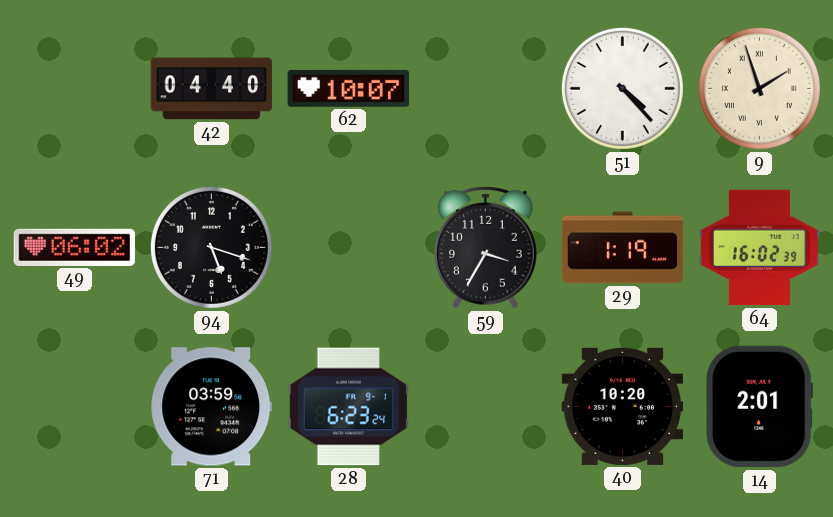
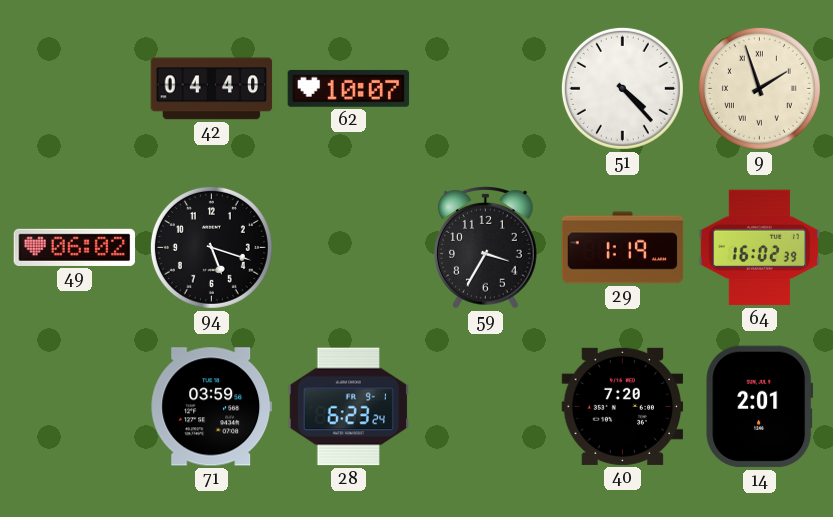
40: 10:20 -> 7:20 (623, 406)
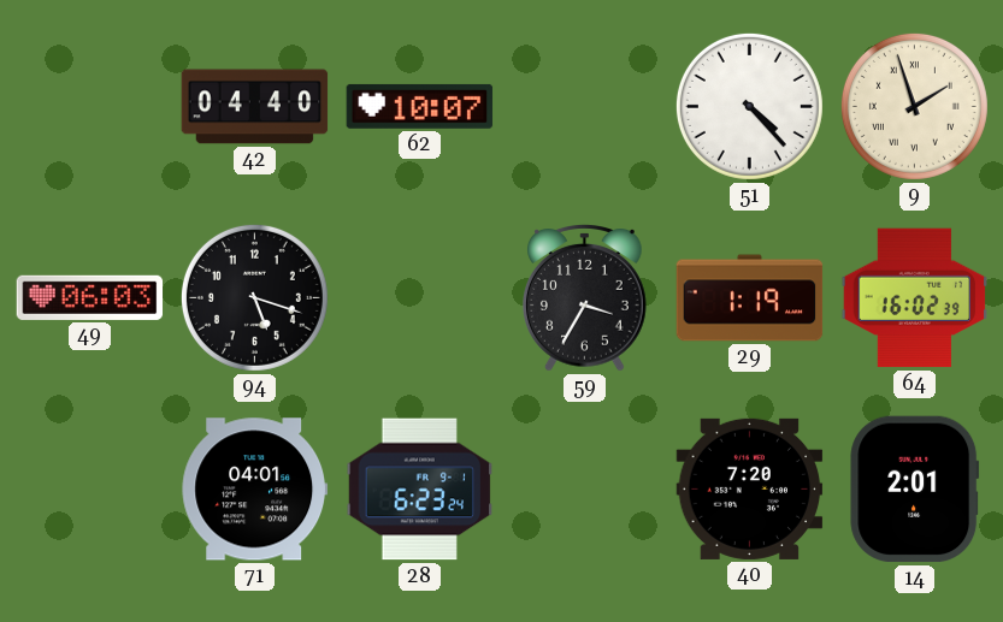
49: 06:02 -> 06:03 (90, 297)
71: 03:59 -> 04:01 (255, 490)
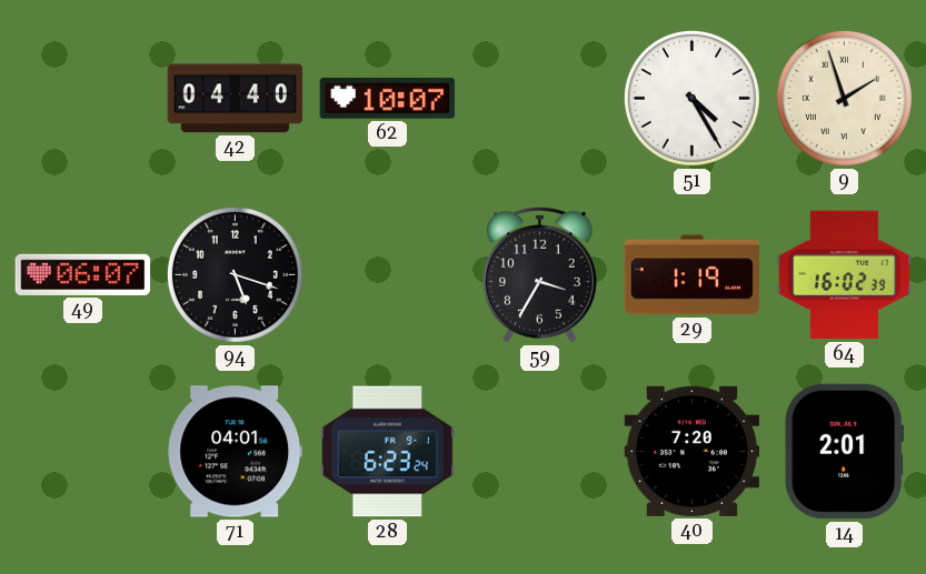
51: 4:23 -> 4:25 (691, 98)
49: 06:03 -> 06:07 (83, 274)
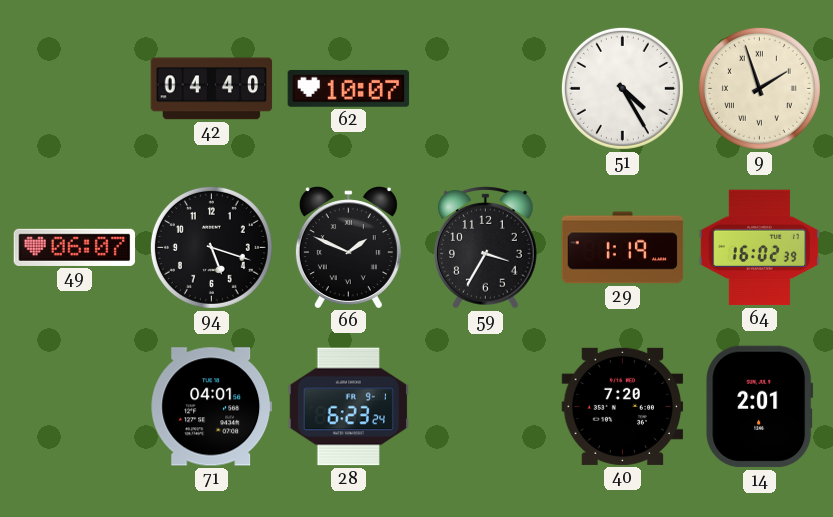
66: none -> 1:49 (348, 247)
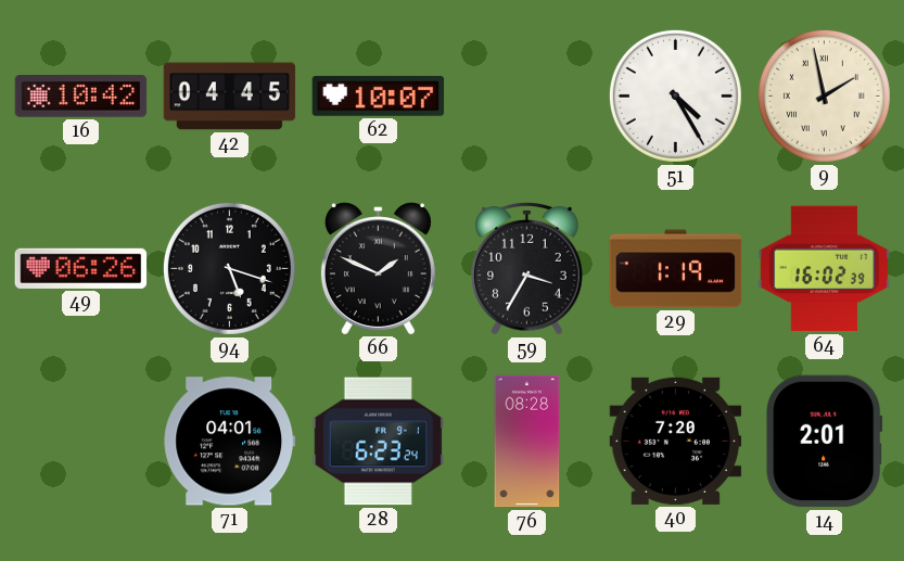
16: none -> 10:42 (81, 97)
42: 04:40 -> 04:45 (230, 97)
9: 1:57 -> 1:58 (824, 95)
49: 06:07 -> 06:26 (81, 268)
76: none -> 08:28 (527, 442)
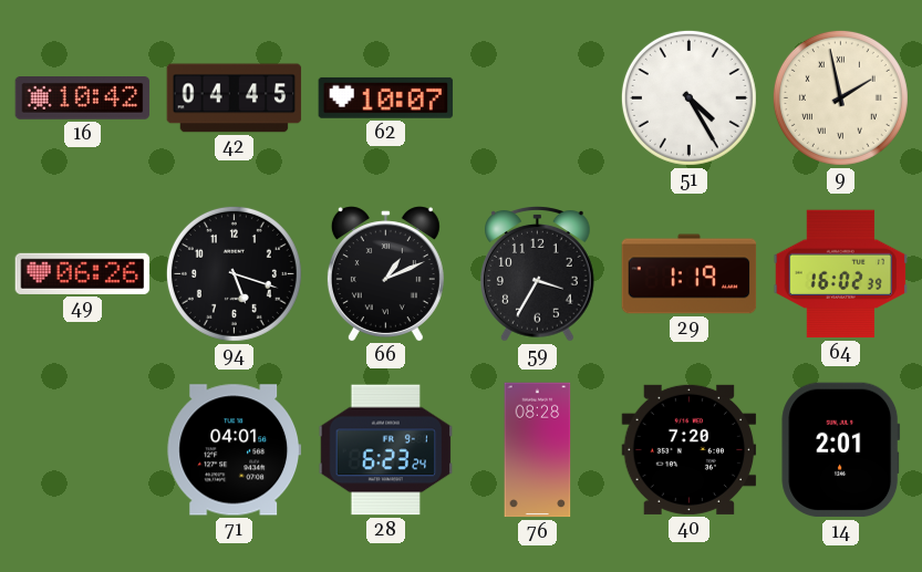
66: 1:49 -> 1:11 (385, 273)
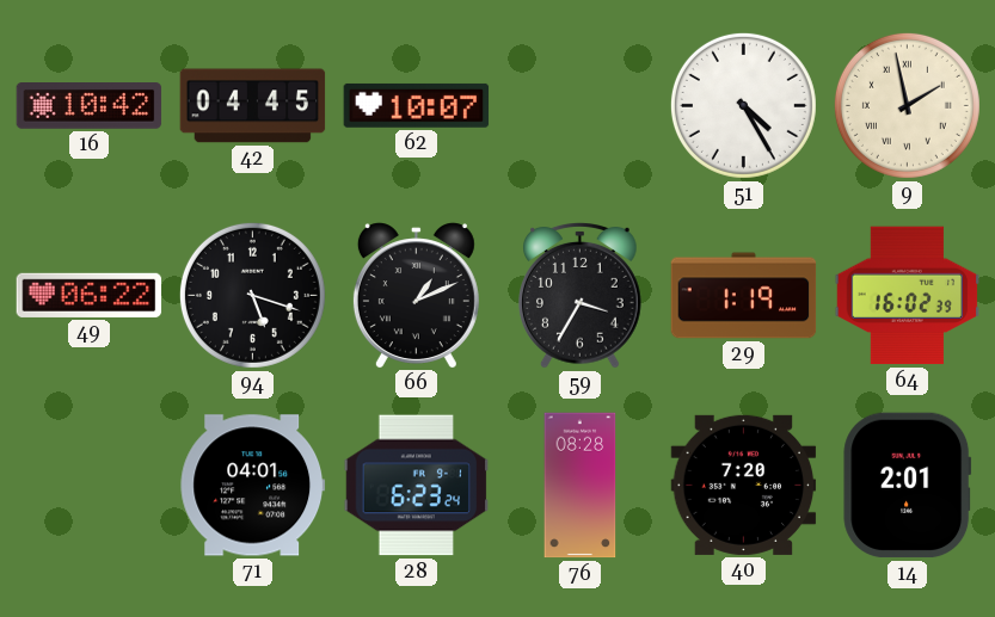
49: 06:26 -> 06:22 (90, 295)
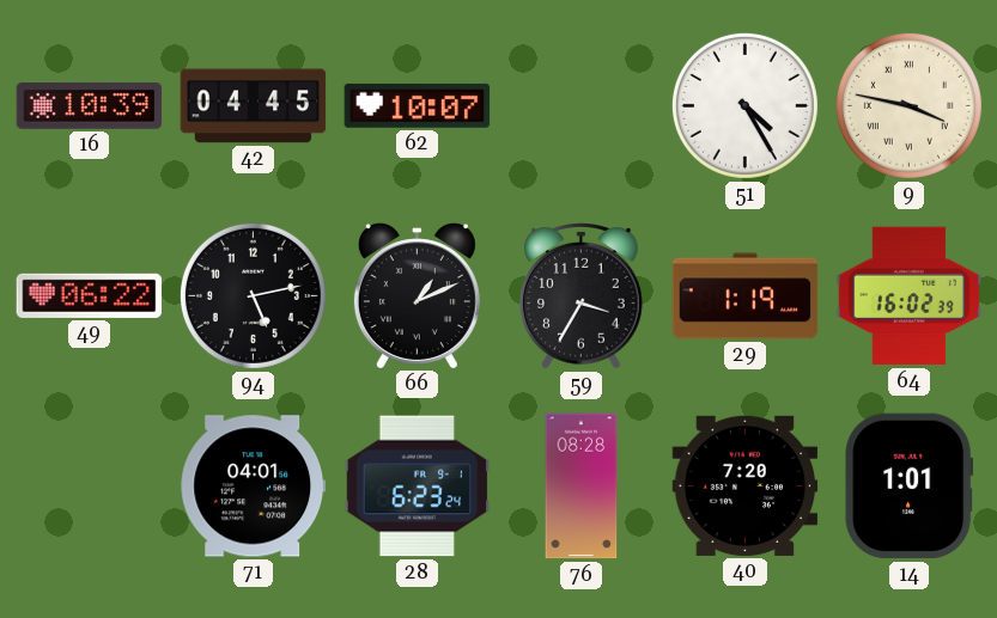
16: 10:42 -> 10:39 (90, 106)
9: 1:58 -> 3:47 (908, 105)
94: 5:18 -> 5:13 (253, 295)
14: 2:01 -> 1:01 (910, 487)
